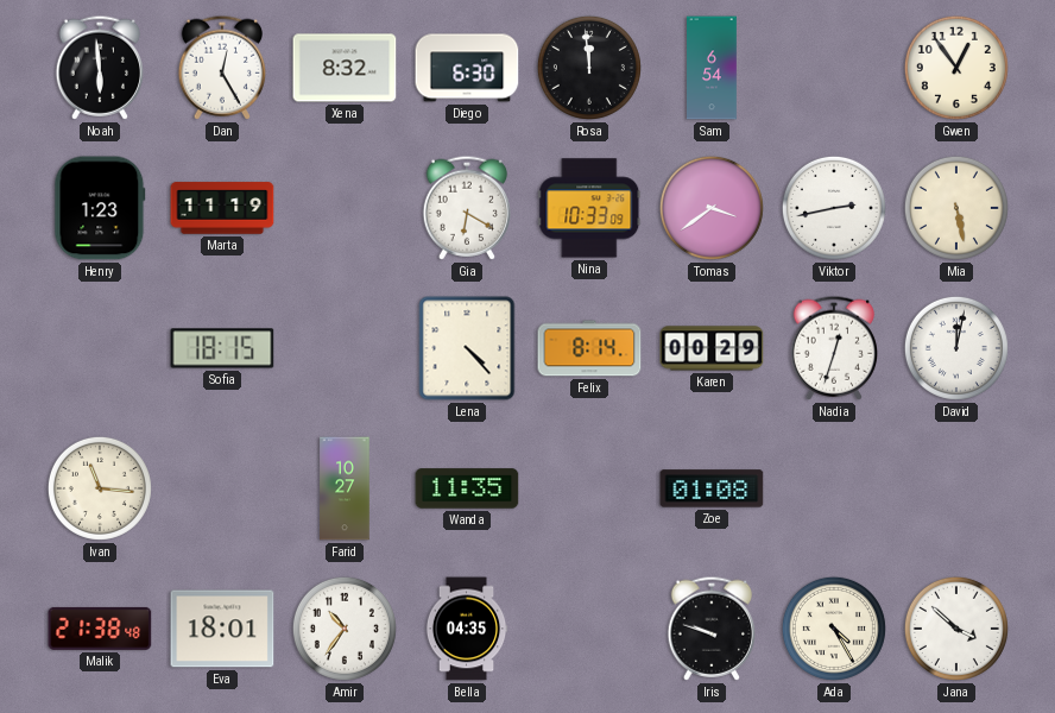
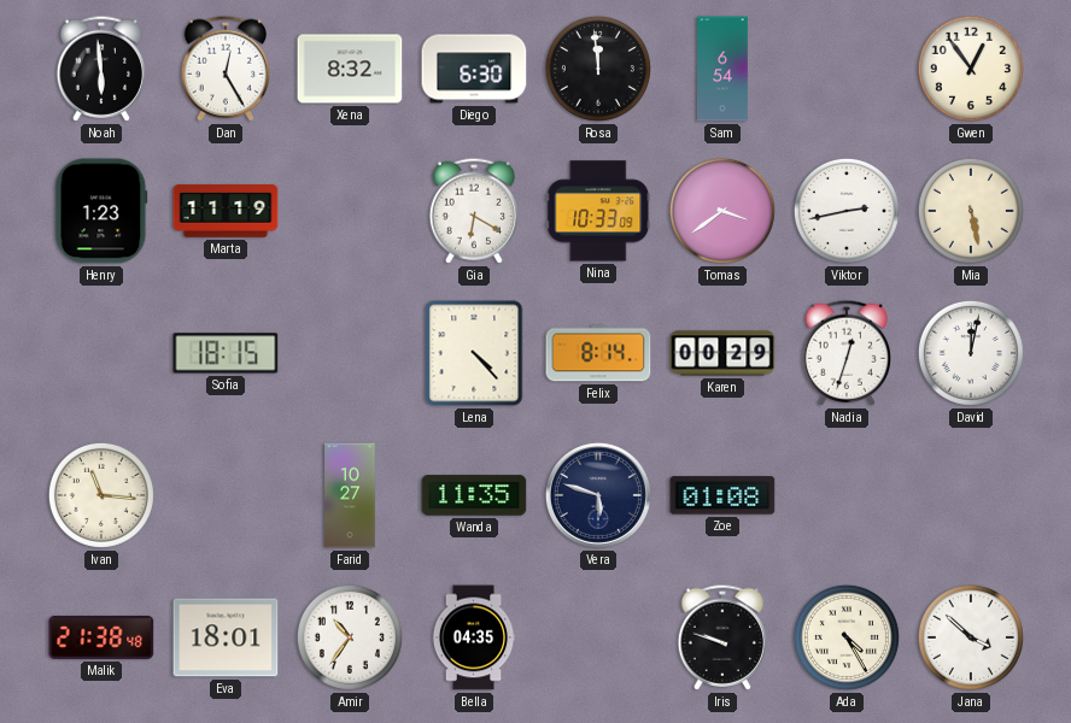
Vera: none -> 5:48 (598, 495)
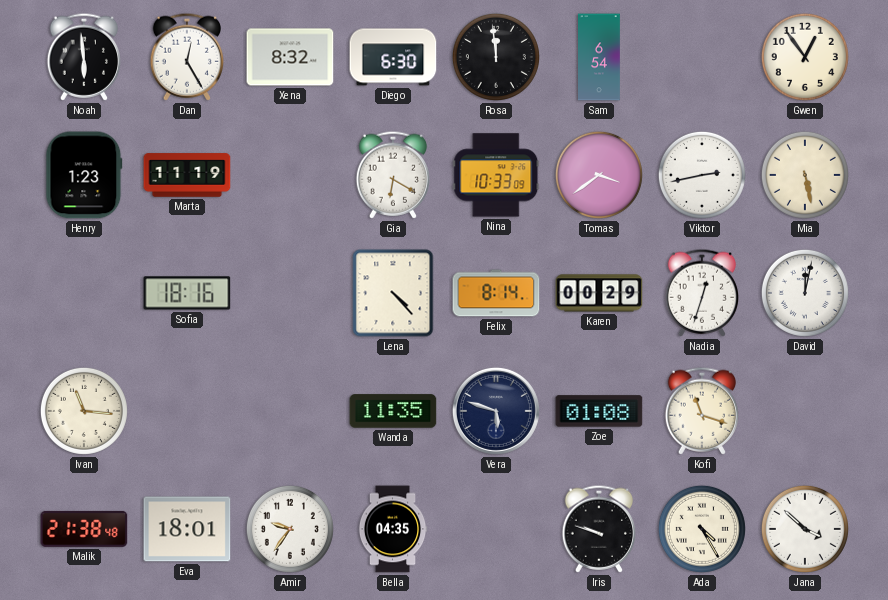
Sofia: 18:15 -> 18:16 (187, 293)
Farid: 10:27 -> none (350, 495)
Kofi: none -> 11:18 (701, 411)
Amir: 10:36 -> 9:36 (290, 529)
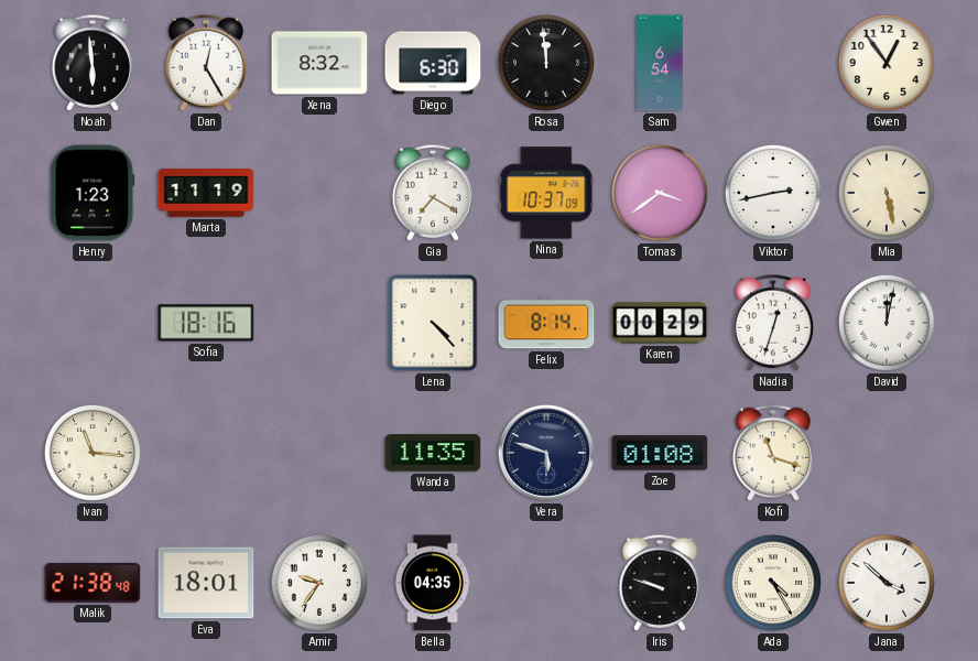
Gia: 6:20 -> 7:20 (432, 193)
Nina: 10:33 -> 10:37 (546, 193)
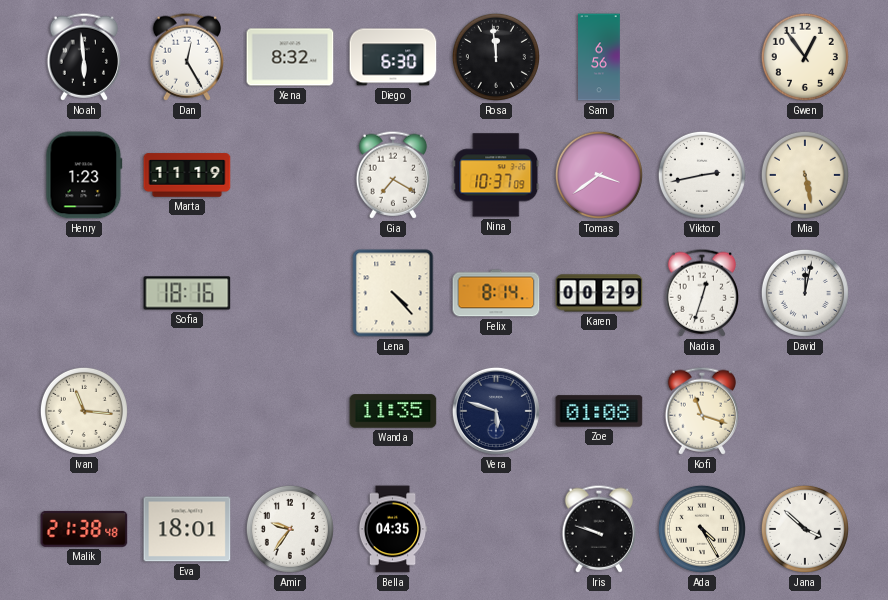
Sam: 6:54 -> 6:56 (600, 57)
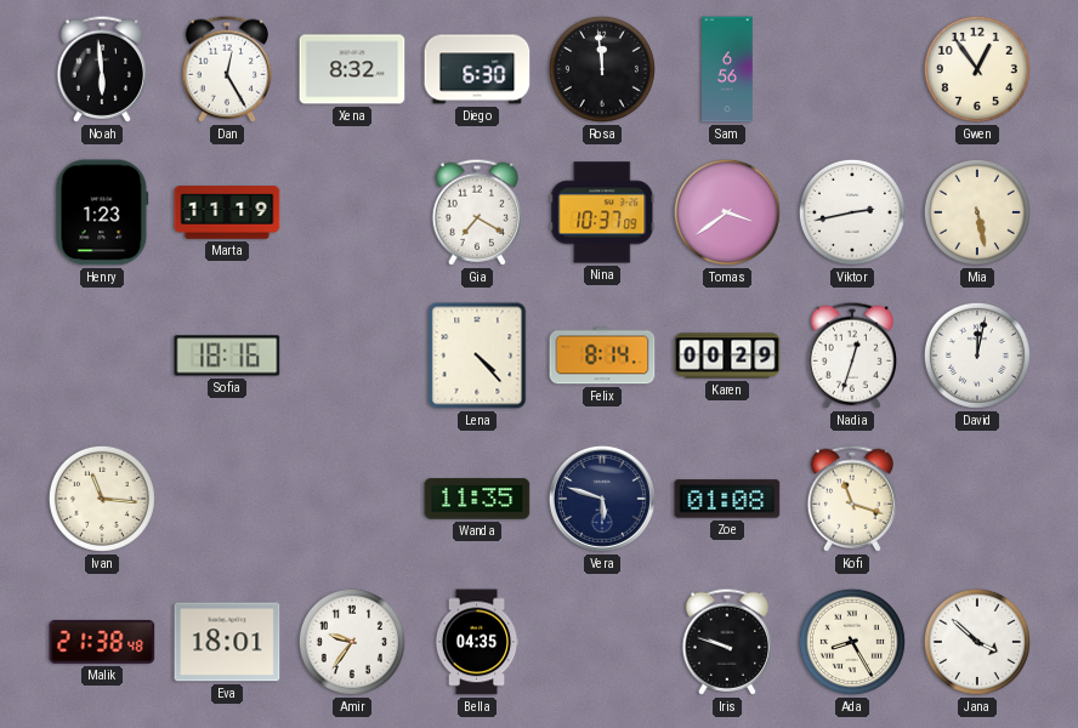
Ada: 4:25 -> 8:25 (852, 642)
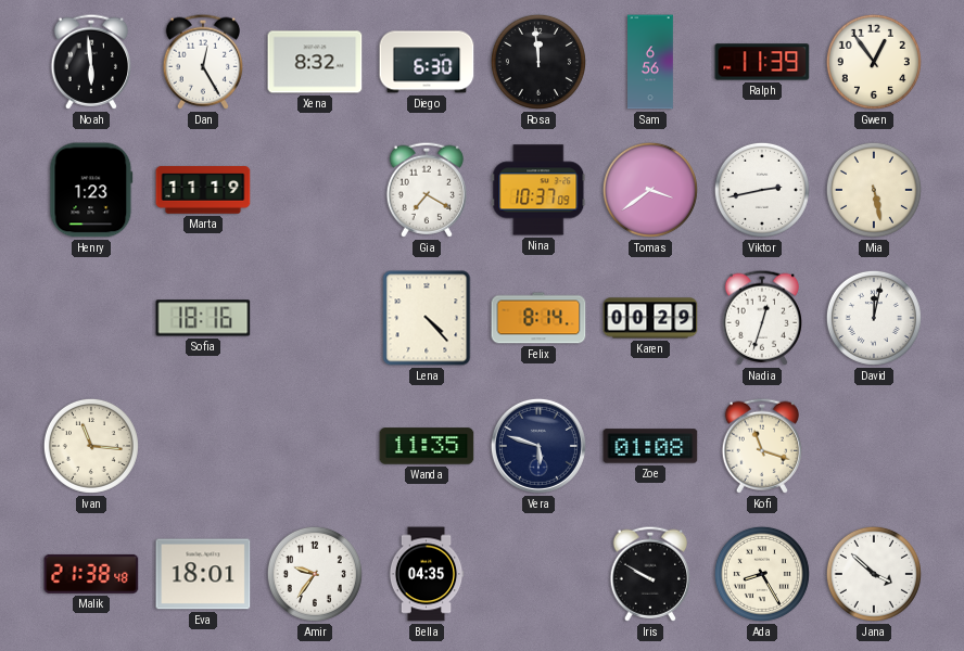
Ralph: none -> 11:39 (762, 62)
Iris: 9:48 -> 9:50 (649, 574)
